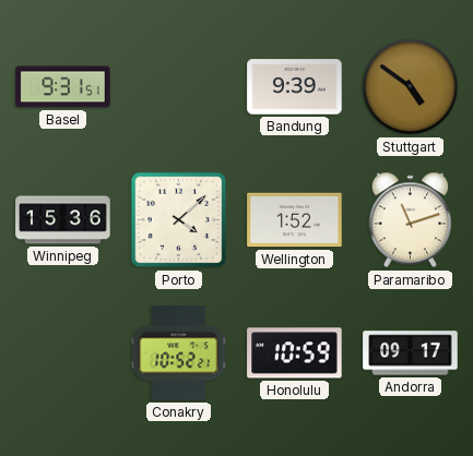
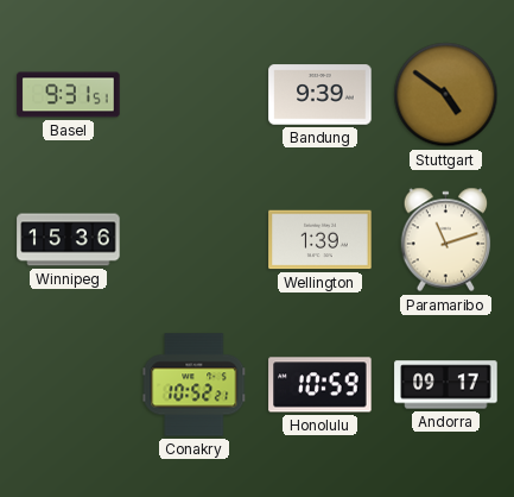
Porto: 4:08 -> none (179, 220)
Wellington: 1:52 -> 1:39 (321, 240)
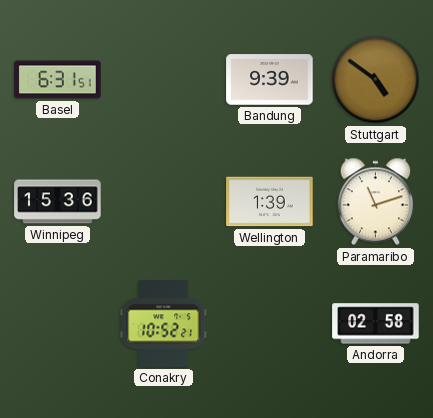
Basel: 9:31 -> 6:31 (58, 80)
Honolulu: 10:59 -> none (321, 385)
Andorra: 09:17 -> 02:58 (376, 324)
